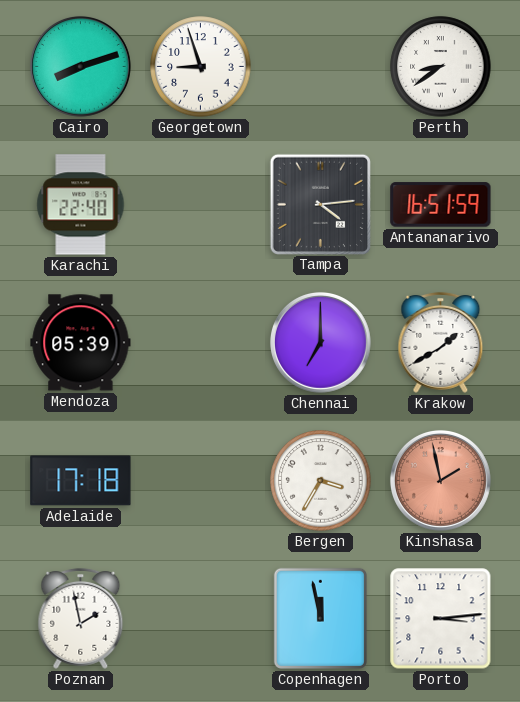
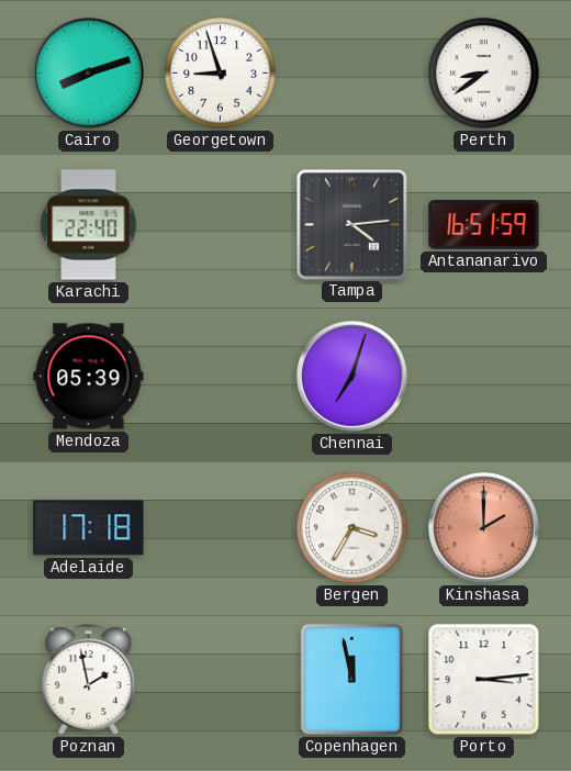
Chennai: 7:00 -> 7:03 (351, 376)
Krakow: 1:40 -> none (441, 342)
Kinshasa: 1:58 -> 2:00 (483, 527)
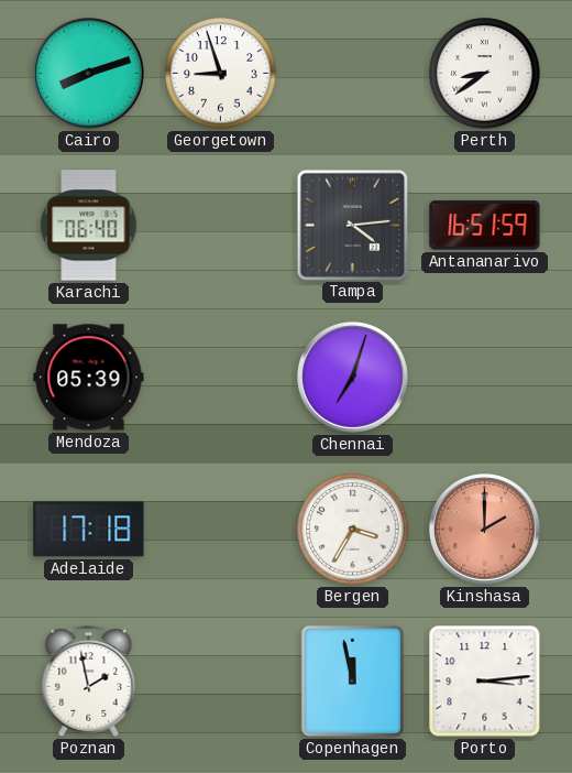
Karachi: 22:40 -> 06:40 (89, 226)
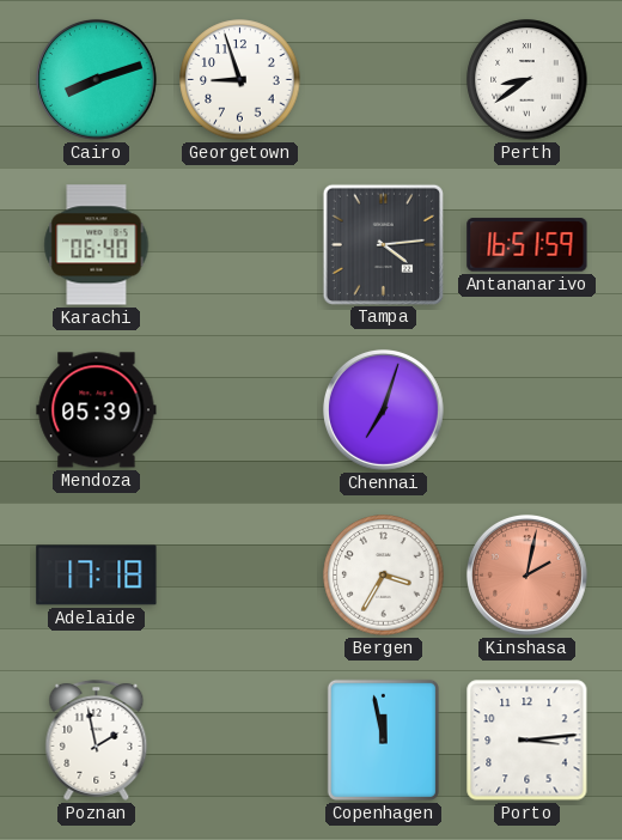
Kinshasa: 2:00 -> 2:02 (526, 574)
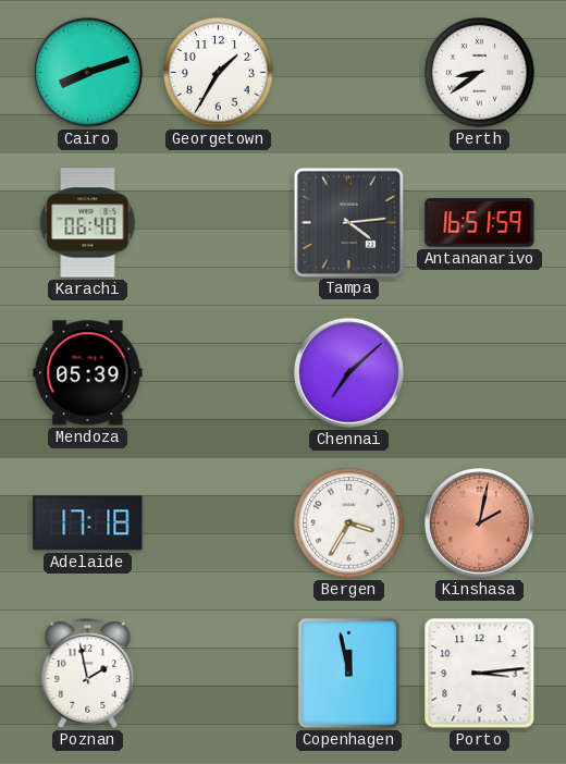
Georgetown: 8:57 -> 1:35 (219, 73)
Chennai: 7:03 -> 7:08 (348, 372)
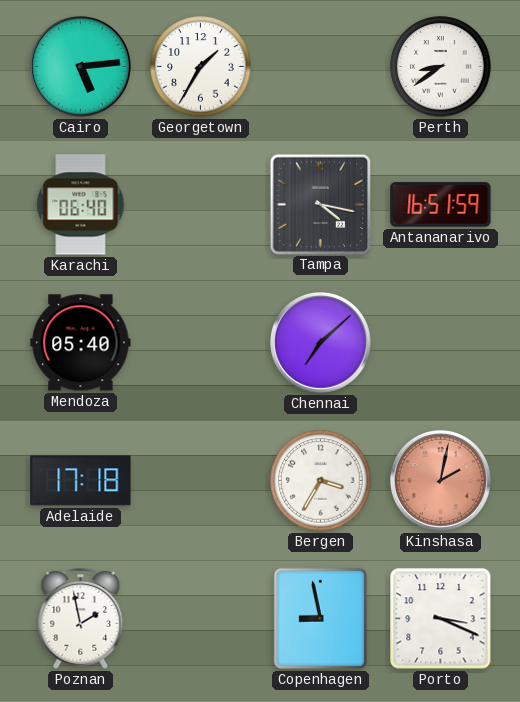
Cairo: 8:12 -> 5:14 (80, 66)
Tampa: 4:14 -> 4:17 (320, 204)
Mendoza: 05:39 -> 05:40 (81, 343)
Copenhagen: 11:58 -> 8:58 (320, 618)
Porto: 3:14 -> 3:19 (441, 619)
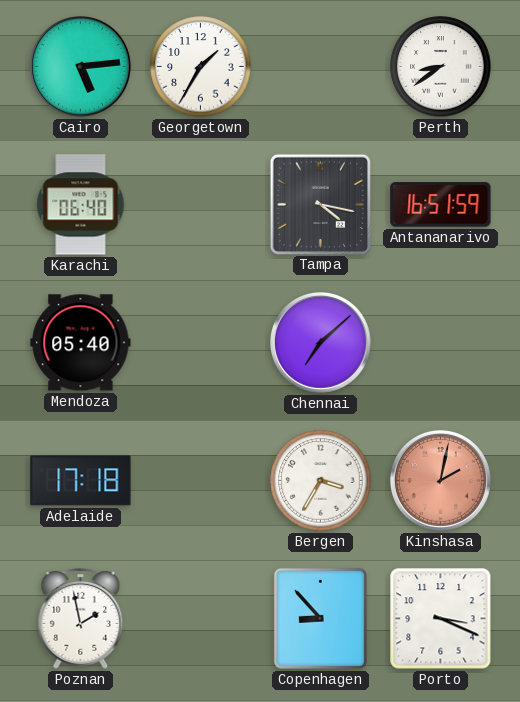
Copenhagen: 8:58 -> 8:53 (320, 618)
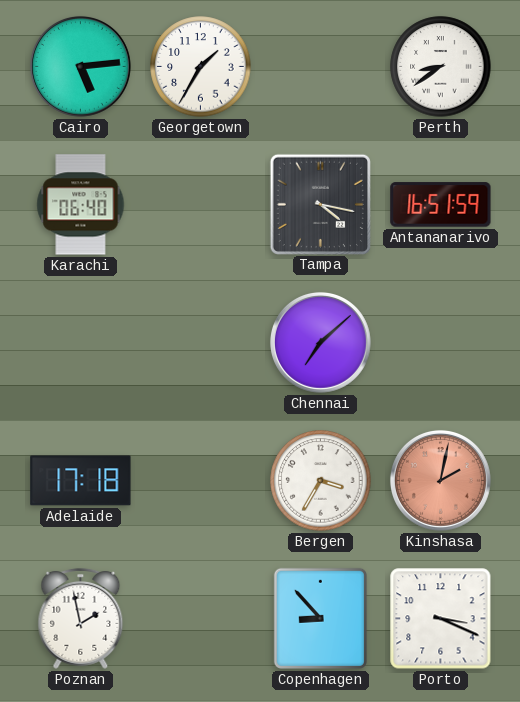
Mendoza: 05:40 -> none (81, 343)
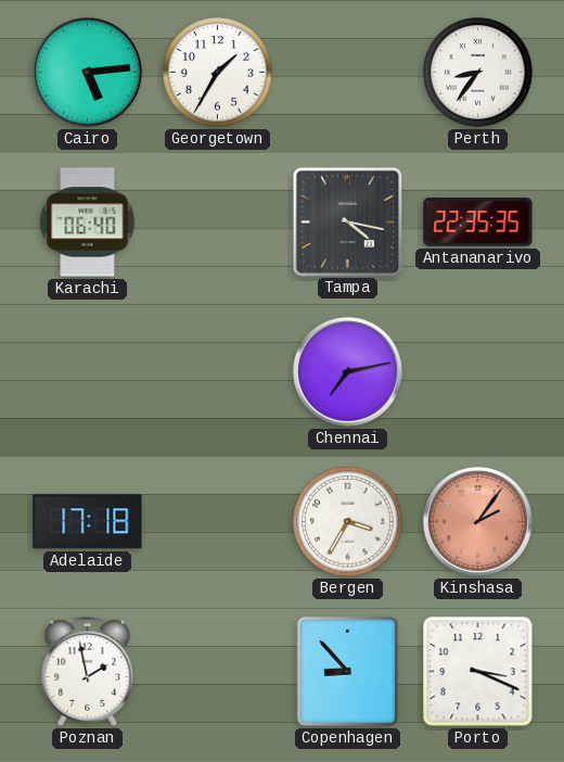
Perth: 8:39 -> 8:36 (478, 73)
Antananarivo: 16:51 -> 22:35 (478, 223)
Chennai: 7:08 -> 7:13 (347, 371)
Kinshasa: 2:02 -> 2:06 (477, 521)
